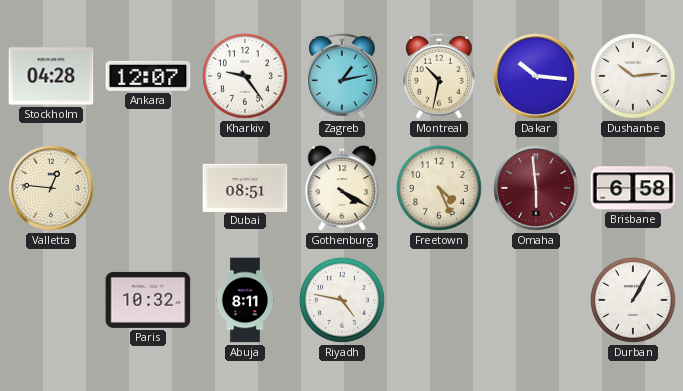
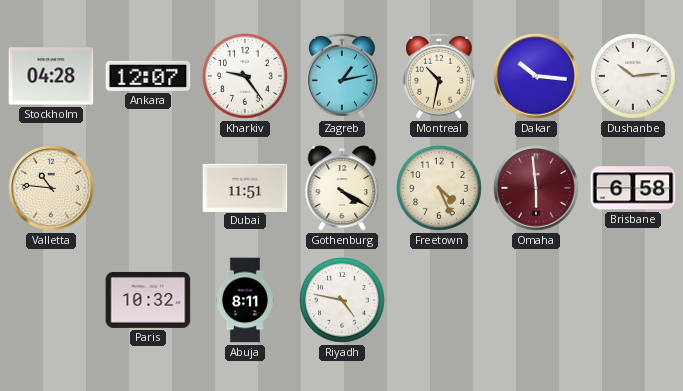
Valletta: 12:46 -> 10:46 (51, 188)
Dubai: 08:51 -> 11:51 (245, 187)
Durban: 1:05 -> none (633, 300)
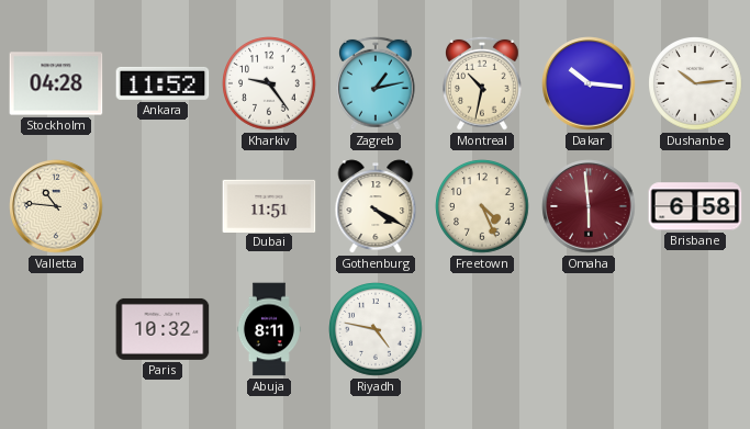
Ankara: 12:07 -> 11:52 (163, 83)
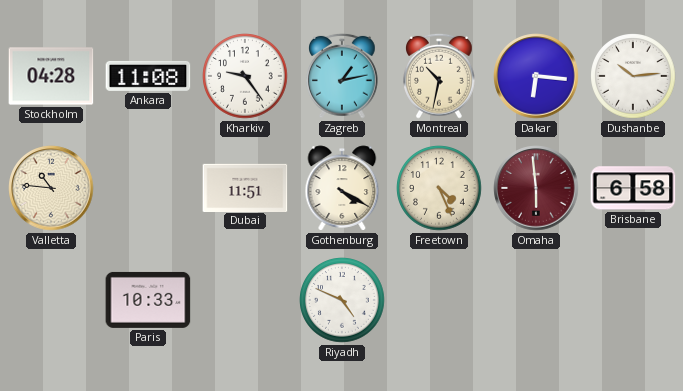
Ankara: 11:52 -> 11:08 (148, 76)
Dakar: 10:16 -> 6:16 (536, 76)
Paris: 10:32 -> 10:33 (148, 300)
Abuja: 8:11 -> none (269, 329)
Riyadh: 4:47 -> 4:49 (342, 300)
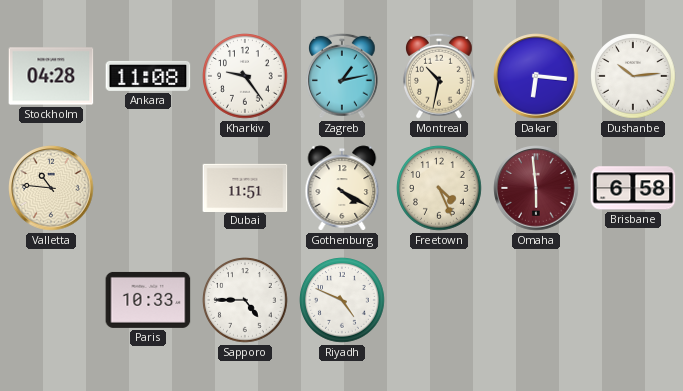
Sapporo: none -> 4:45 (245, 300)
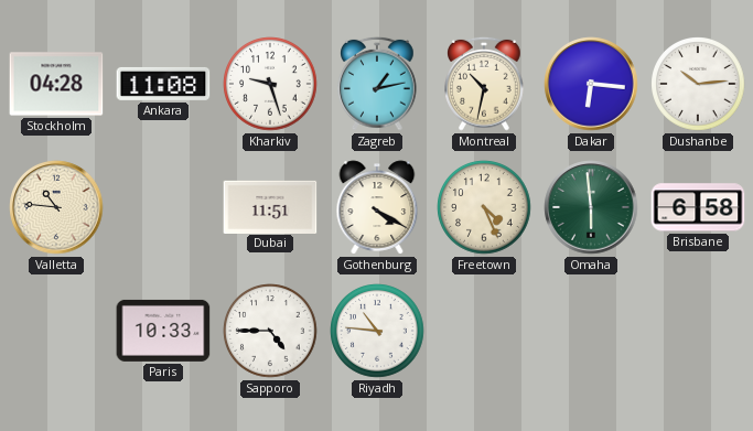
Kharkiv: 9:24 -> 9:27 (270, 84)
Omaha dial: burgundy -> green (591, 207)
Riyadh: 4:49 -> 10:46 (377, 331)
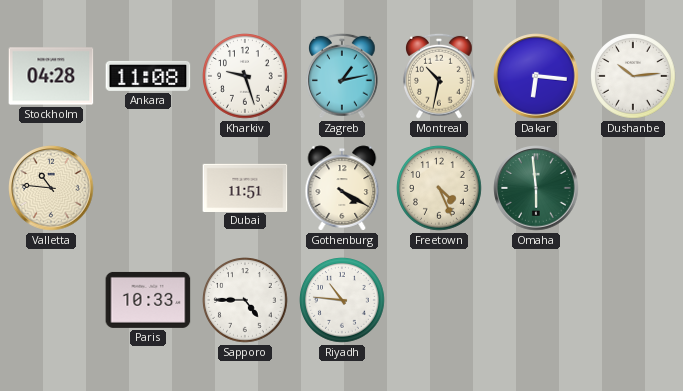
Brisbane: 6:58 -> none (698, 207)
